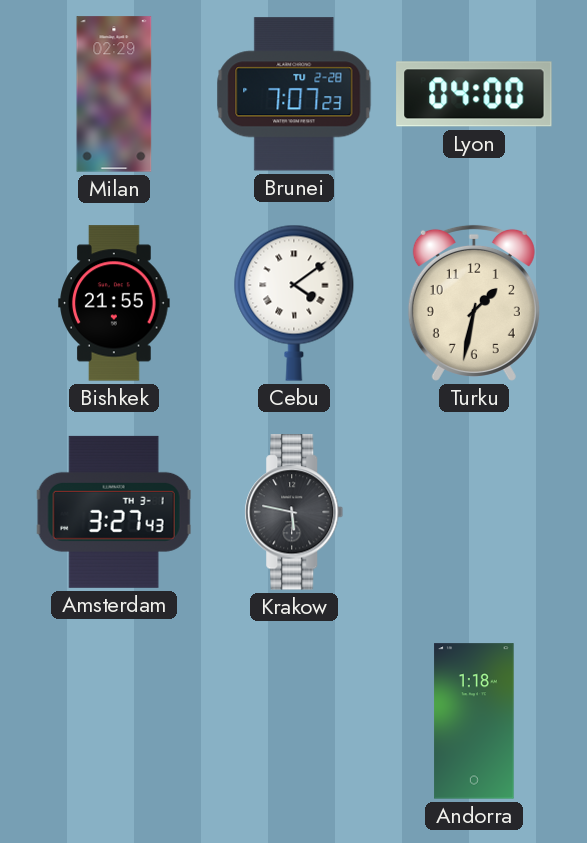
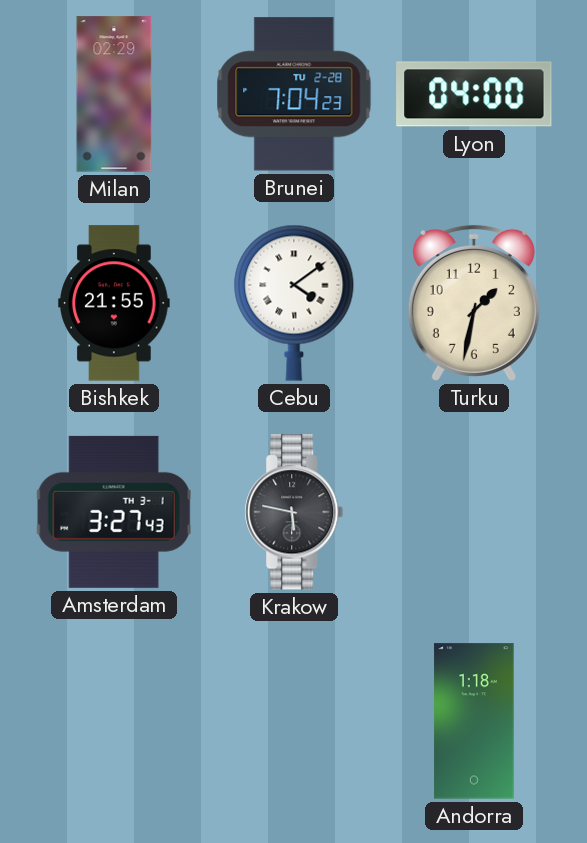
Brunei: 7:07 -> 7:04 (294, 94)
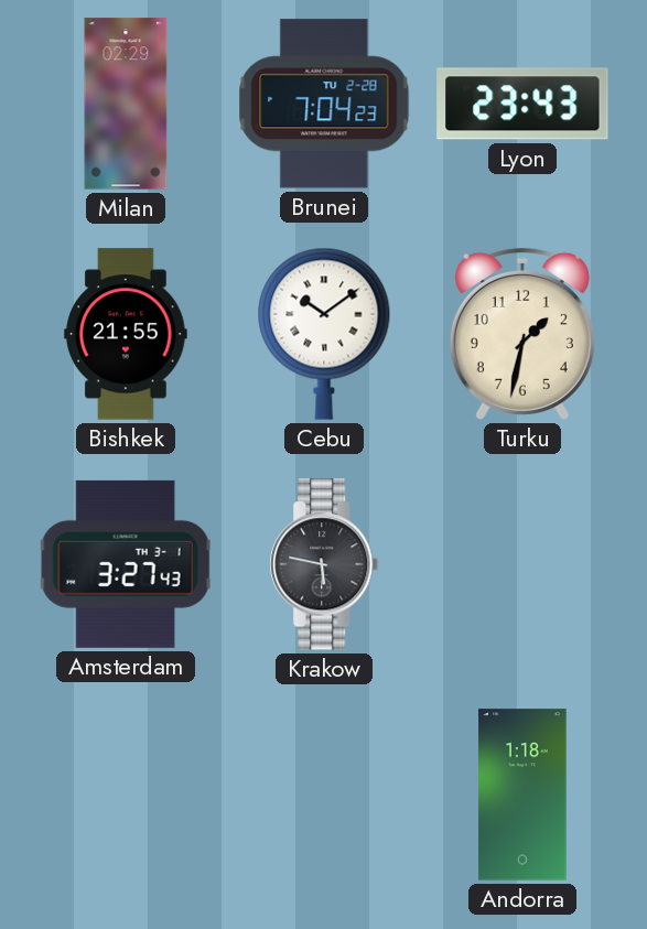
Lyon: 04:00 -> 23:43 (522, 104)
Cebu: 4:09 -> 10:09 (324, 334)
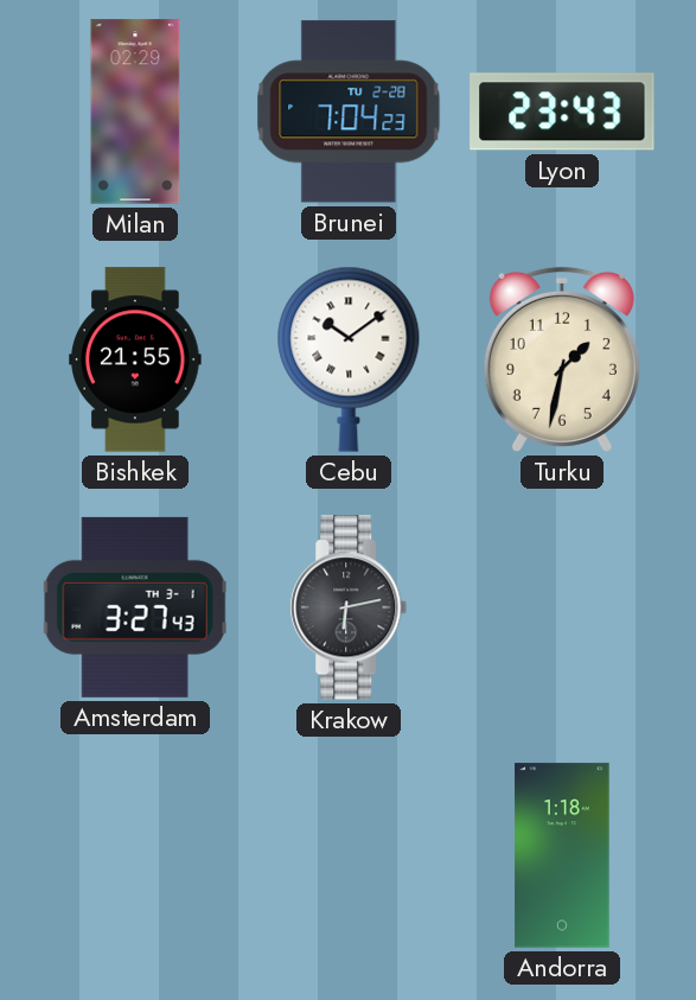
Krakow: 5:47 -> 6:13 (349, 607)
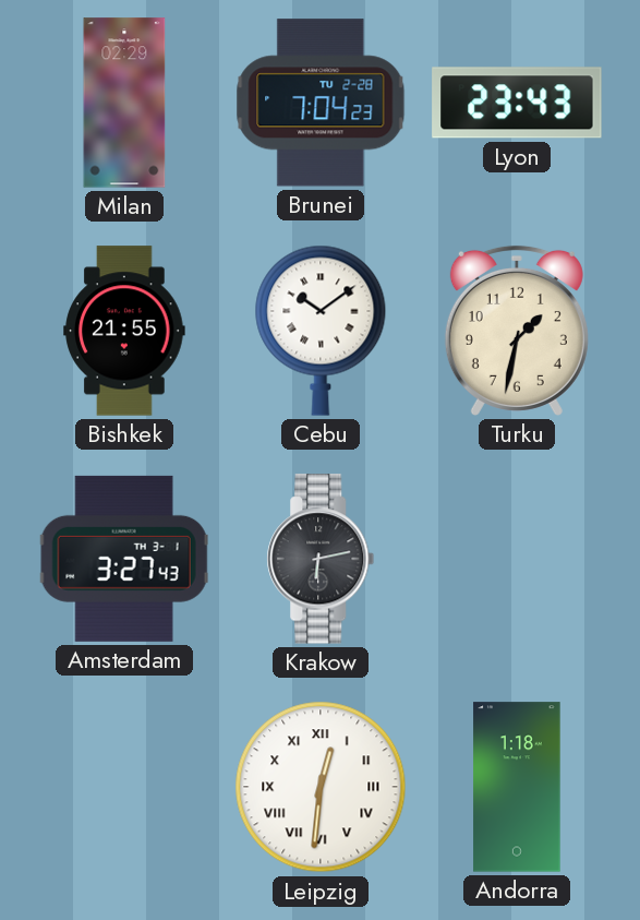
Leipzig: none -> 12:31 (321, 787)
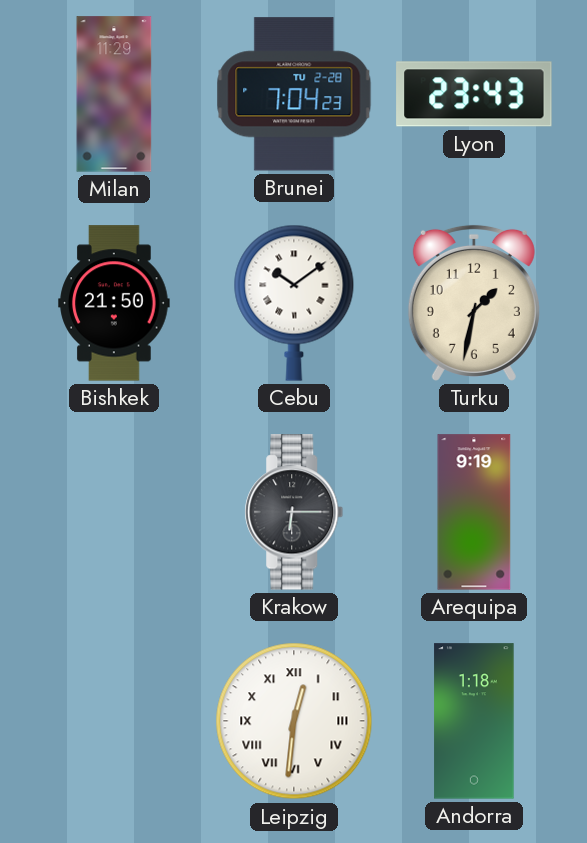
Milan: 02:29 -> 11:29 (114, 94)
Bishkek: 21:55 -> 21:50 (114, 303)
Amsterdam: 3:27 -> none (124, 559)
Krakow: 6:13 -> 6:15 (294, 512)
Arequipa: none -> 9:19 (474, 512)
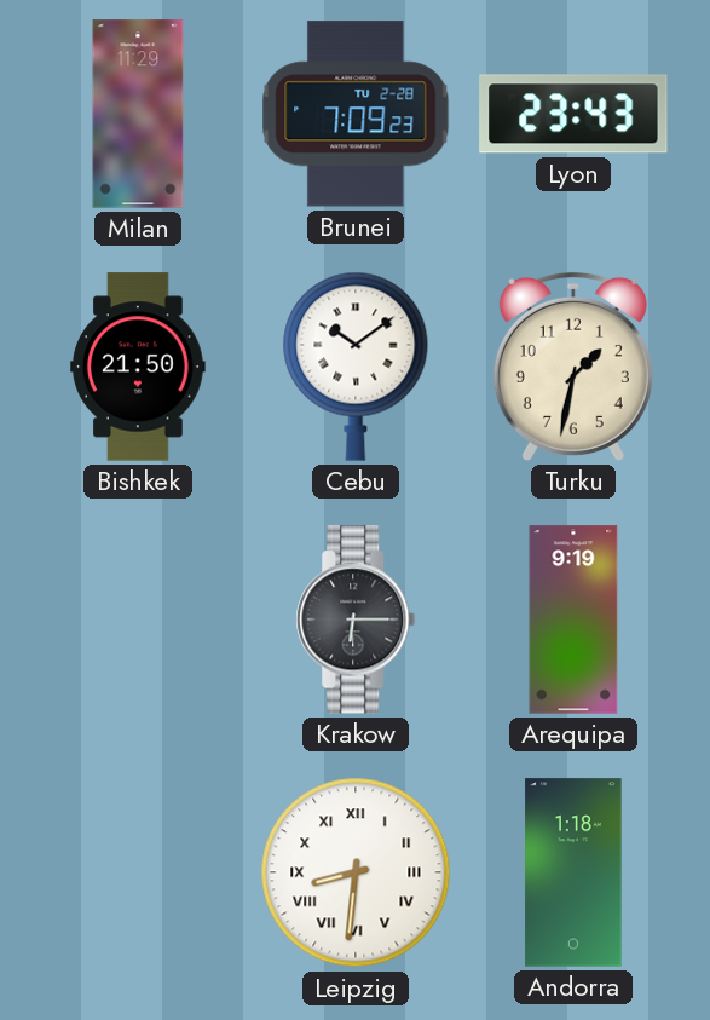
Brunei: 7:04 -> 7:09 (356, 114)
Leipzig: 12:31 -> 8:31 (356, 872)
